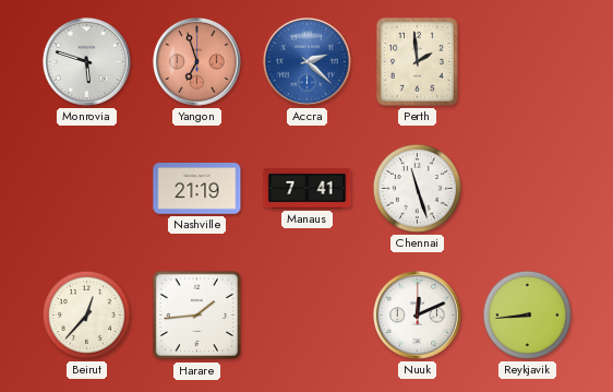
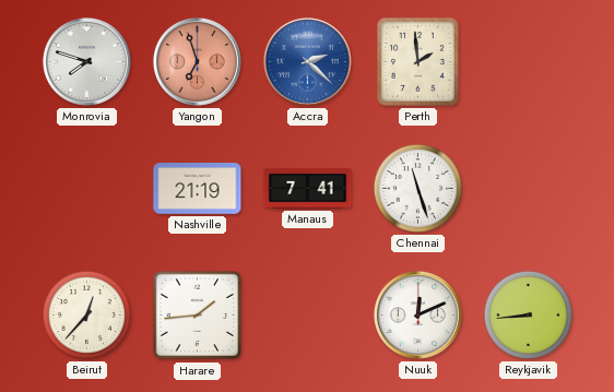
Monrovia: 5:48 -> 7:48 (86, 61)
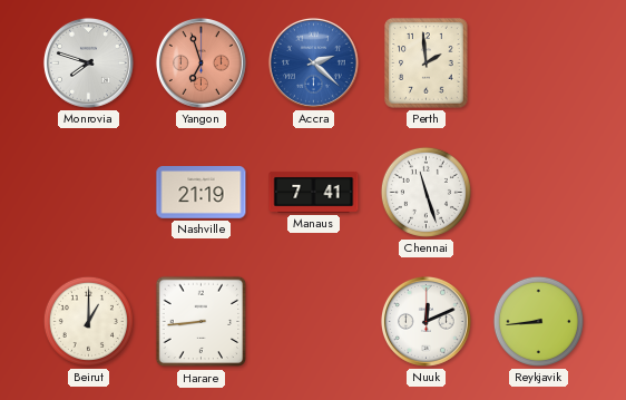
Beirut: 12:37 -> 1:00 (88, 321)
Harare: 1:44 -> 8:44 (202, 322)
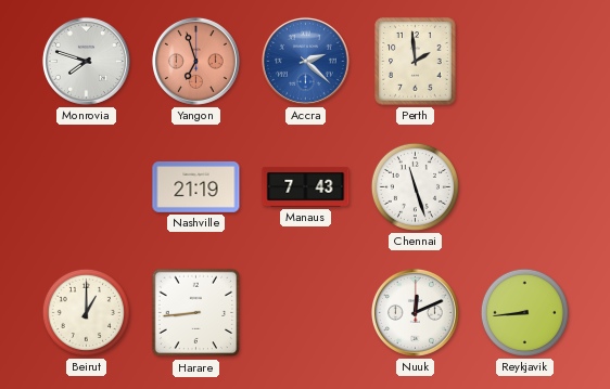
Manaus: 7:41 -> 7:43 (306, 187)
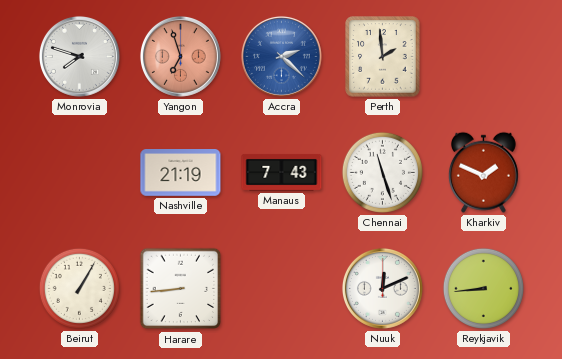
Kharkiv: none -> 1:49 (483, 172)
Beirut: 1:00 -> 1:05 (79, 288)
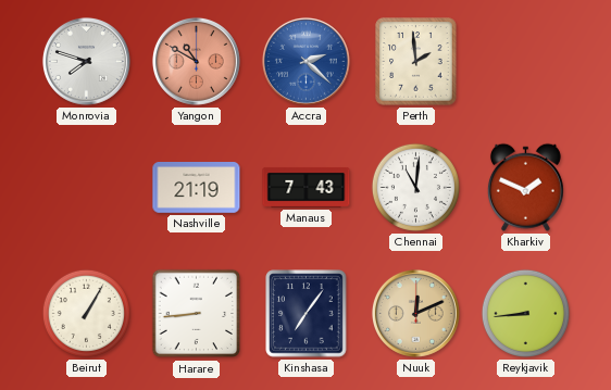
Yangon: 6:57 -> 10:50 (196, 61)
Chennai: 11:27 -> 11:01 (415, 187)
Kinshasa: none -> 7:06 (307, 314)
Nuuk dial: white -> champagne (415, 313)
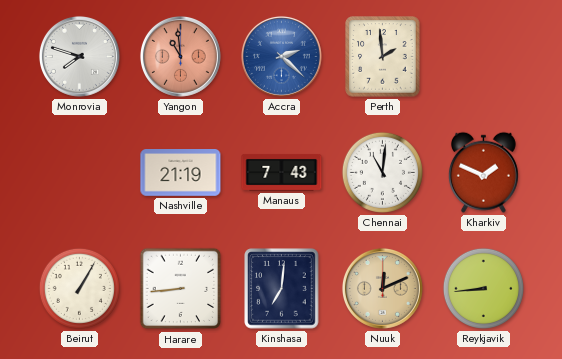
Yangon: 10:50 -> 10:59 (180, 56)
Kinshasa: 7:06 -> 7:01 (282, 289)
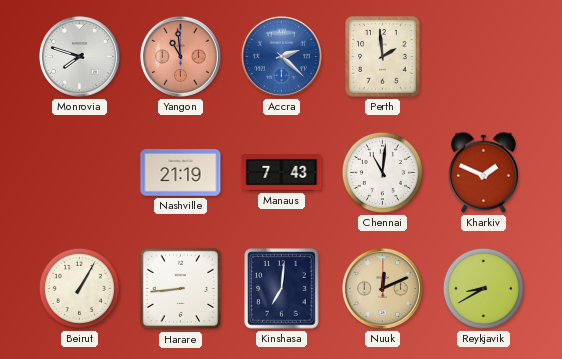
Reykjavik: 8:44 -> 8:40 (483, 288)
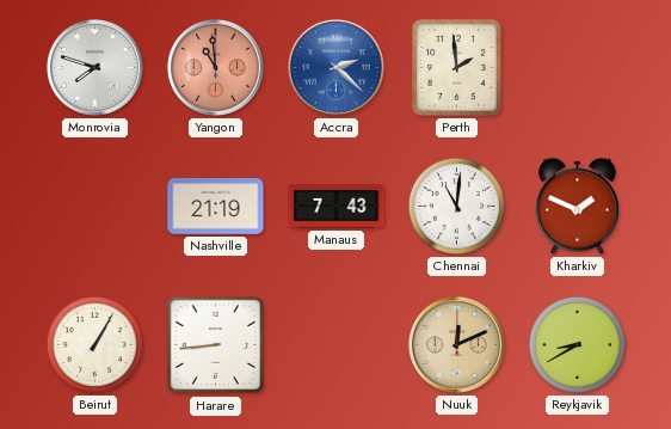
Kinshasa: 7:01 -> none (282, 289)
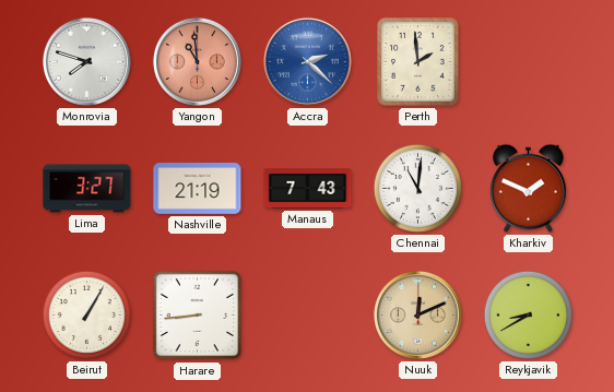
Lima: none -> 3:27 (87, 189)
